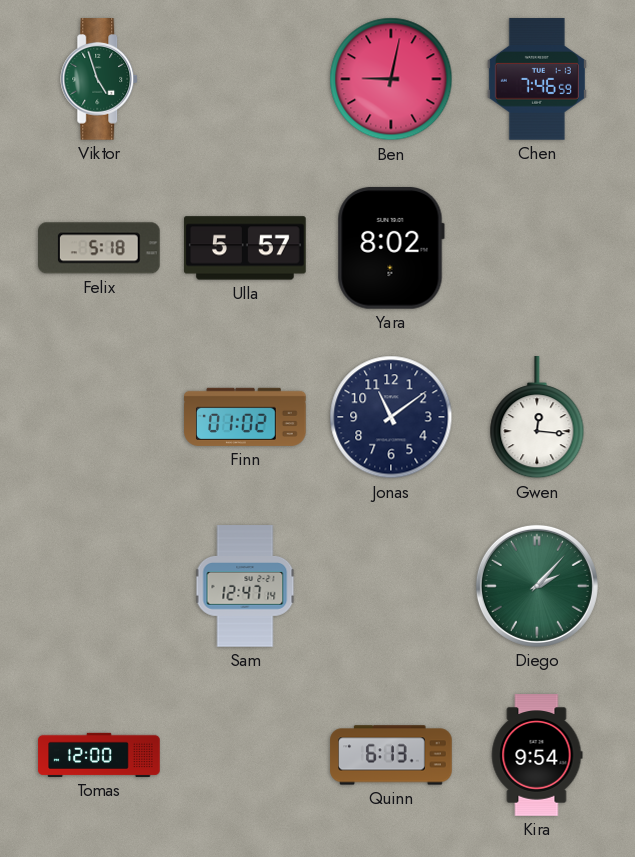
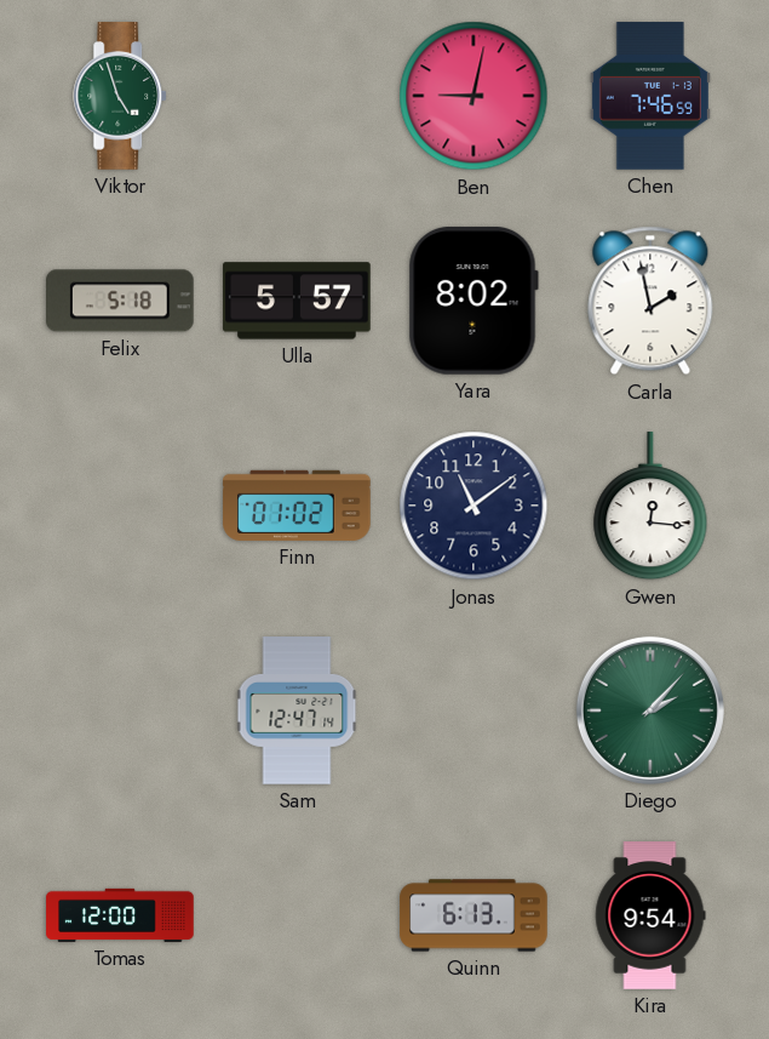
Carla: none -> 1:58 (650, 301)
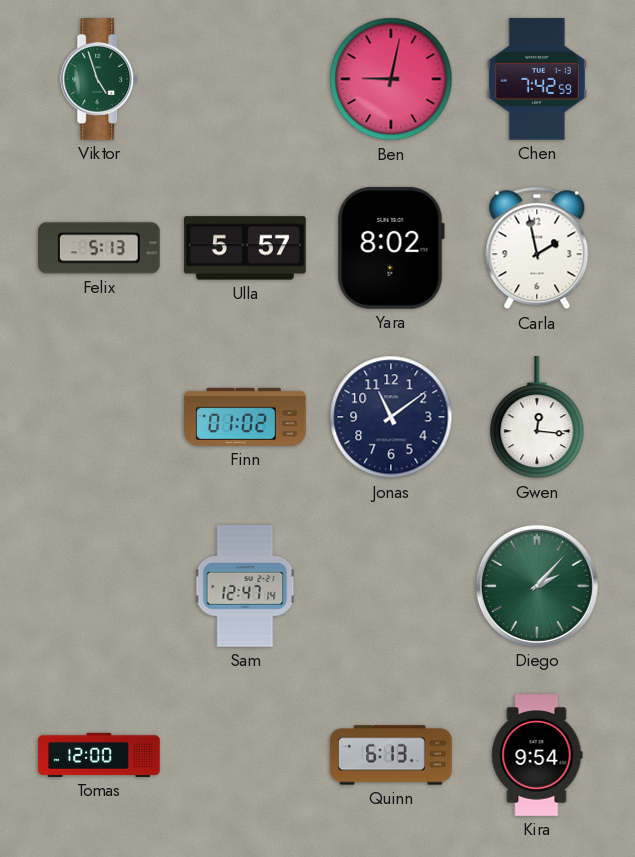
Chen: 7:46 -> 7:42 (537, 79)
Felix: 5:18 -> 5:13 (100, 248)
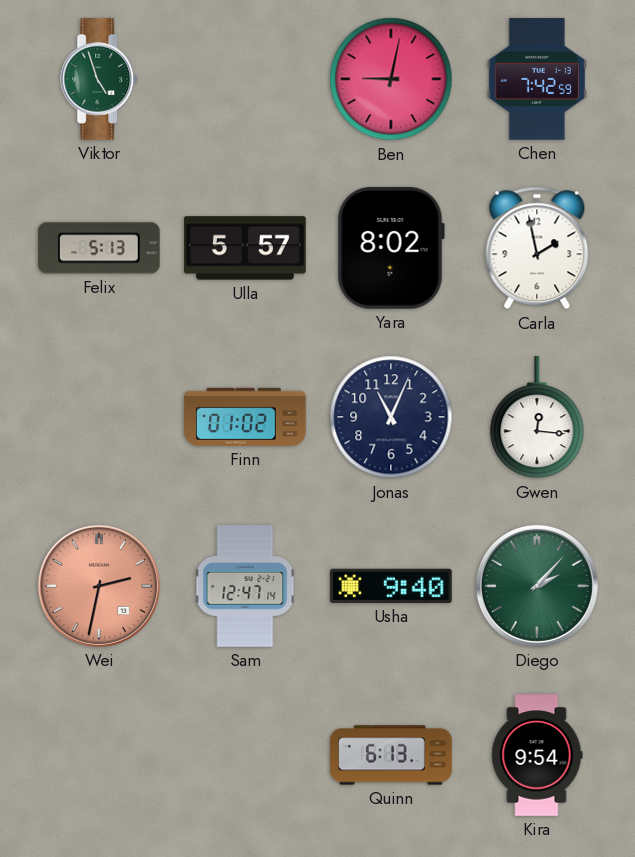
Jonas: 11:09 -> 11:04 (391, 417)
Wei: none -> 2:32 (99, 586)
Usha: none -> 9:40 (392, 586)
Tomas: 12:00 -> none (99, 755)
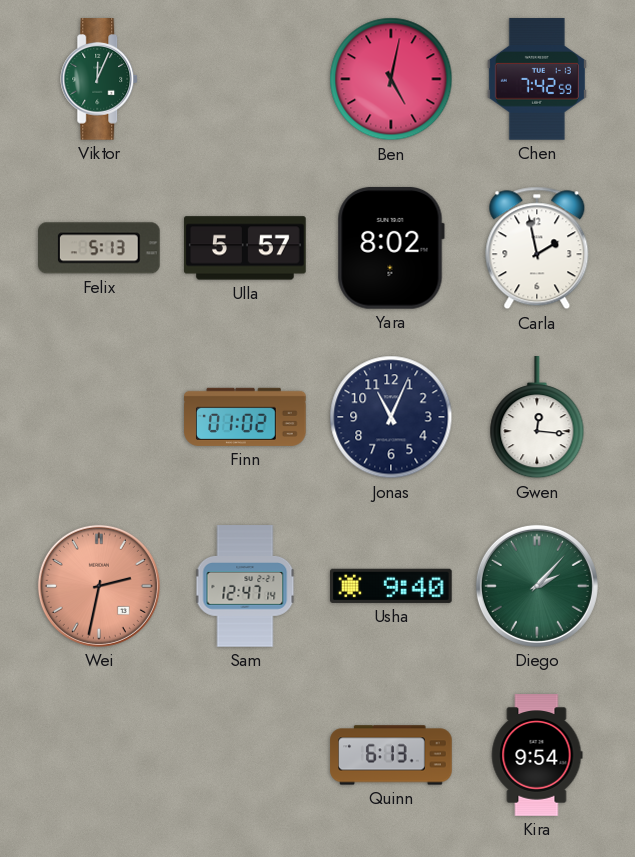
Viktor: 4:57 -> 12:04 (100, 79)
Ben: 9:02 -> 5:02 (391, 79)
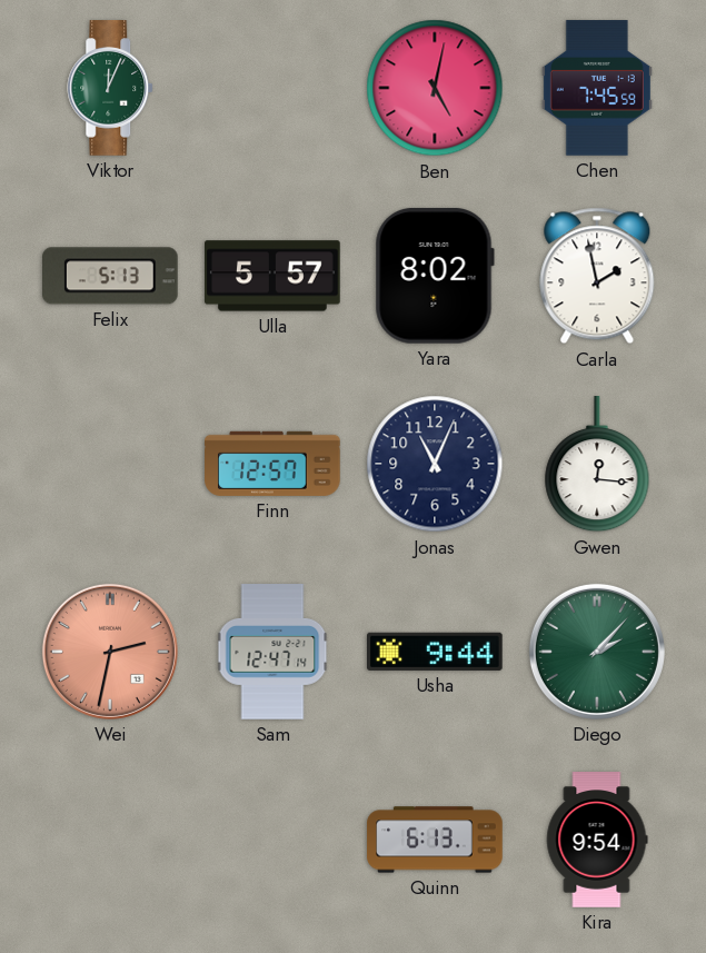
Chen: 7:42 -> 7:45 (597, 88)
Finn: 01:02 -> 12:57 (272, 464)
Usha: 9:40 -> 9:44 (436, 652)
